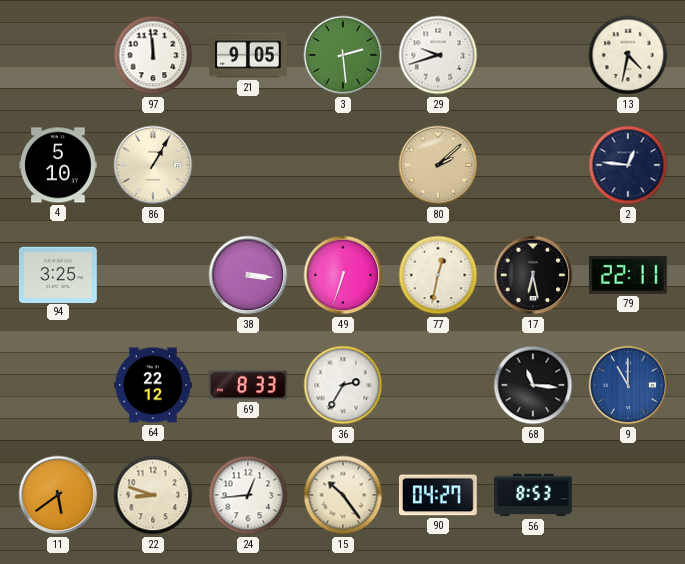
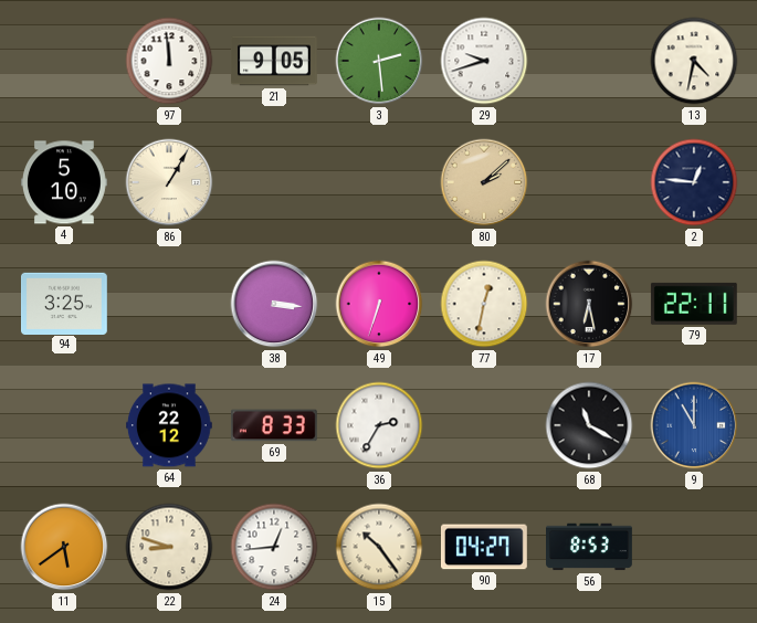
68: 11:16 -> 11:20 (589, 425)
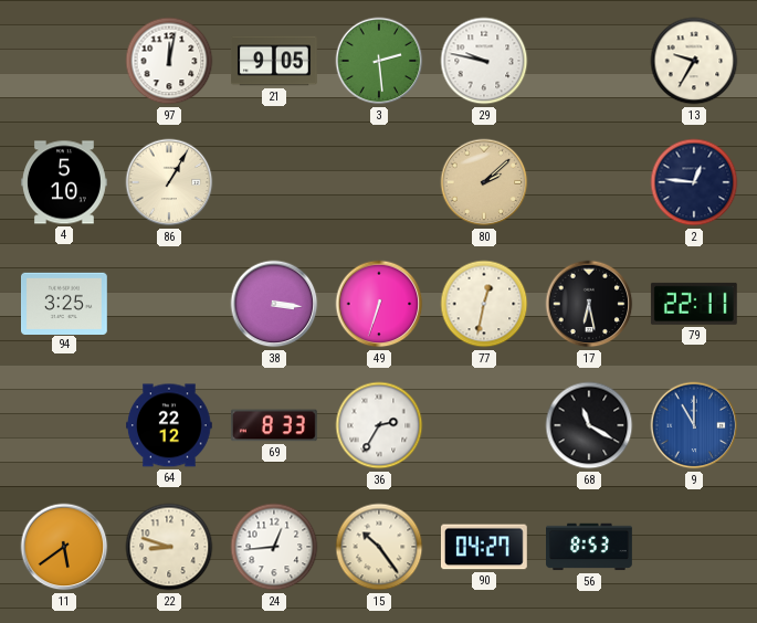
97: 11:59 -> 12:02 (169, 61)
29: 9:42 -> 9:47 (484, 61)
13: 4:32 -> 9:35 (694, 61)
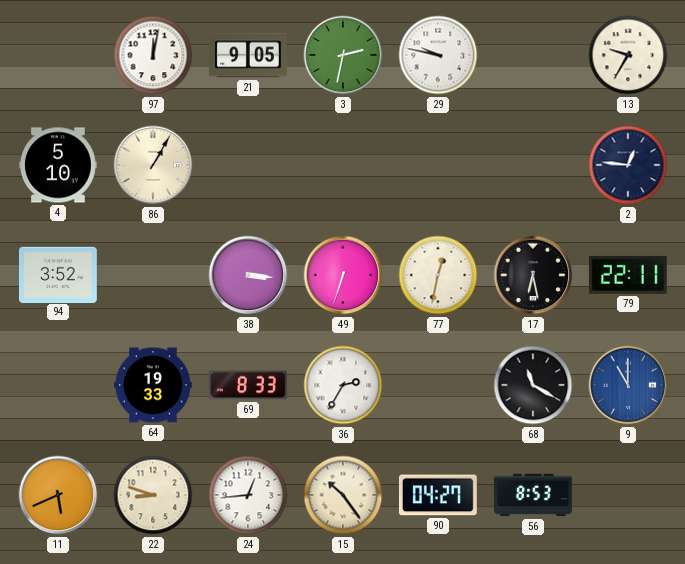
3: 2:29 -> 2:32 (343, 55)
80: 2:08 -> none (484, 182)
94: 3:25 -> 3:52 (59, 274)
64: 22:12 -> 19:33 (154, 385)
11: 5:39 -> 5:41 (58, 495)
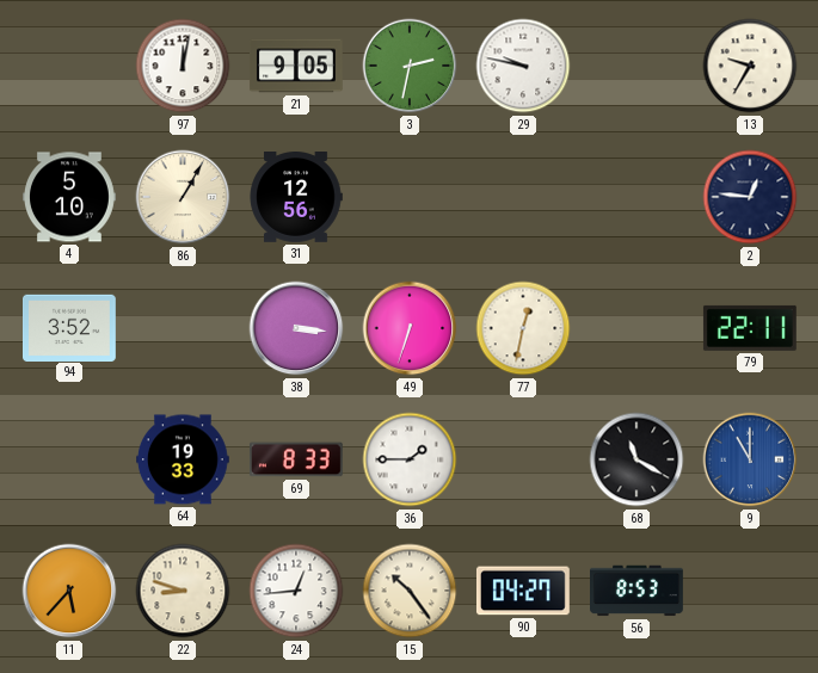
31: none -> 12:56 (296, 198)
17: 6:28 -> none (533, 275)
36: 2:35 -> 1:45 (410, 459)
11: 5:41 -> 5:37 (69, 591)
